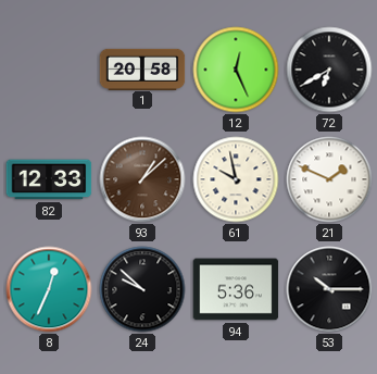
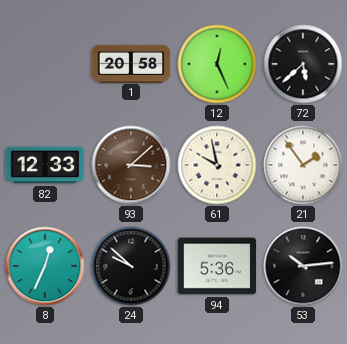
72: 6:40 -> 5:38 (303, 64)
93: 1:08 -> 3:08 (131, 165)
21: 1:49 -> 1:54 (303, 165)
53: 10:15 -> 10:14 (303, 266)
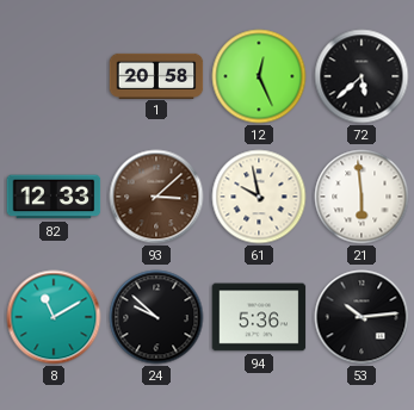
21: 1:54 -> 5:59 (362, 197)
8: 12:34 -> 11:10 (54, 317)
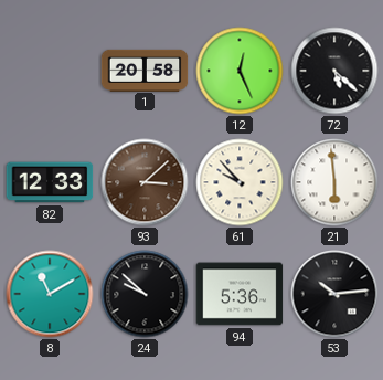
72: 5:38 -> 5:22 (334, 71)
61: 9:58 -> 9:53 (240, 182)
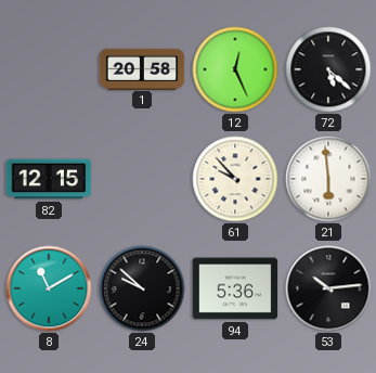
82: 12:33 -> 12:15 (49, 179)
93: 3:08 -> none (145, 182)
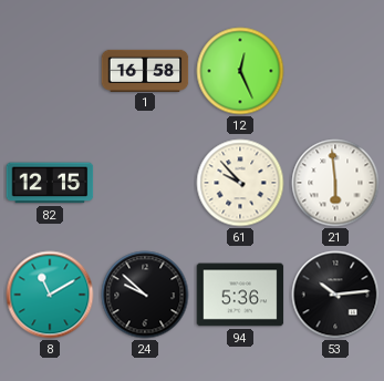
1: 20:58 -> 16:58 (145, 70)
72: 5:22 -> none (328, 69)
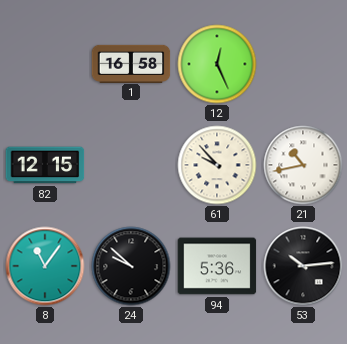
21: 5:59 -> 10:43 (303, 165)
8: 11:10 -> 11:06 (45, 266)
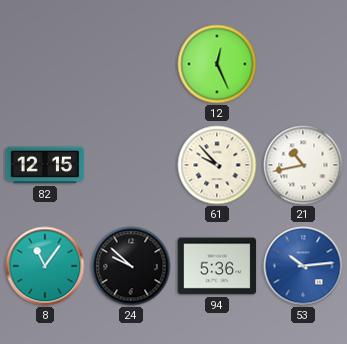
1: 16:58 -> none (131, 63)
53 dial: black -> blue (303, 266)
